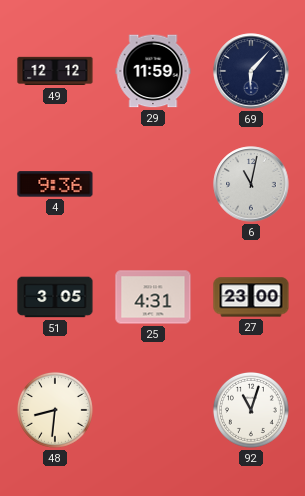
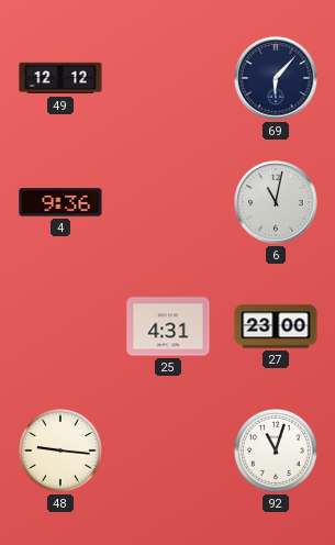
29: 11:59 -> none (153, 71)
51: 3:05 -> none (55, 297)
48: 8:31 -> 9:16 (60, 451)
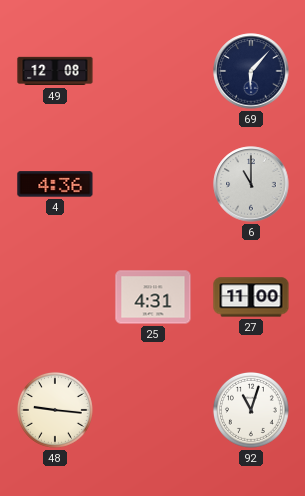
49: 12:12 -> 12:08 (55, 71)
4: 9:36 -> 4:36 (55, 184)
6: 11:02 -> 11:00 (251, 184)
27: 23:00 -> 11:00 (251, 297)
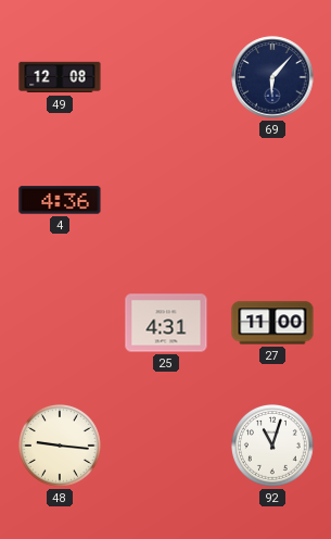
6: 11:00 -> none (251, 184)
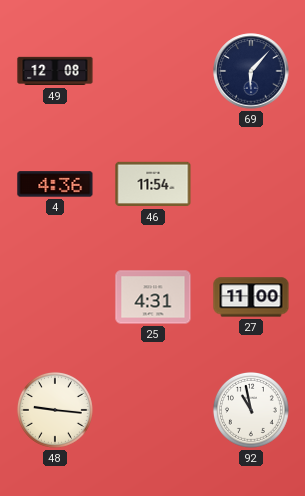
46: none -> 11:54 (153, 184)
92: 11:03 -> 10:58 (251, 410)
